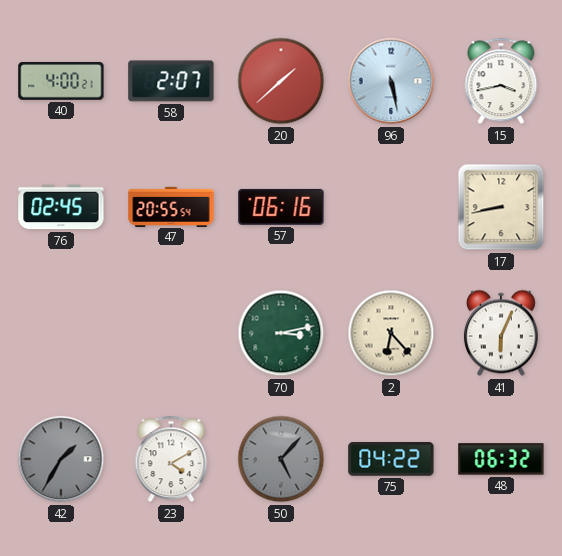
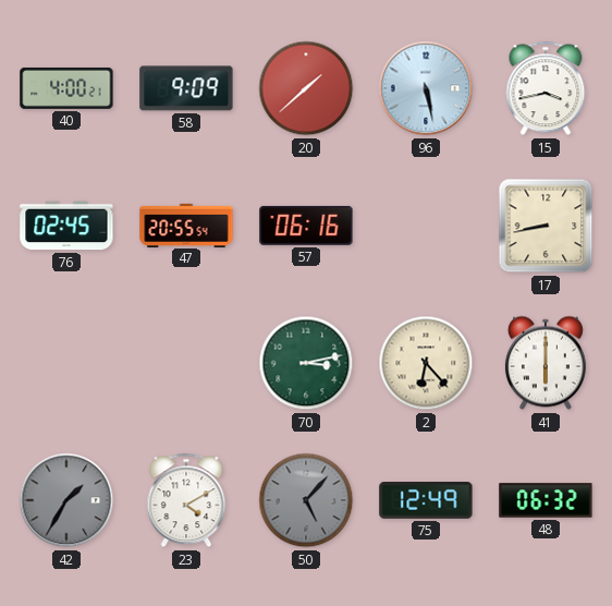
58: 2:07 -> 9:09 (186, 88)
41: 6:04 -> 6:00 (546, 363)
75: 04:22 -> 12:49 (426, 501)
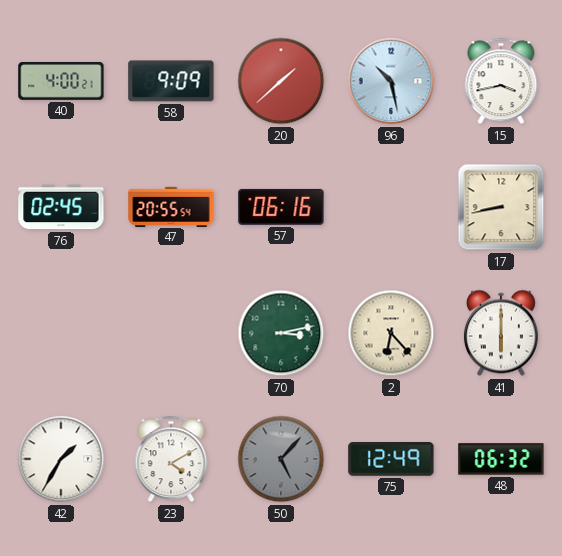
96: 5:28 -> 10:28 (391, 81)
42 dial: grey -> white (61, 459)
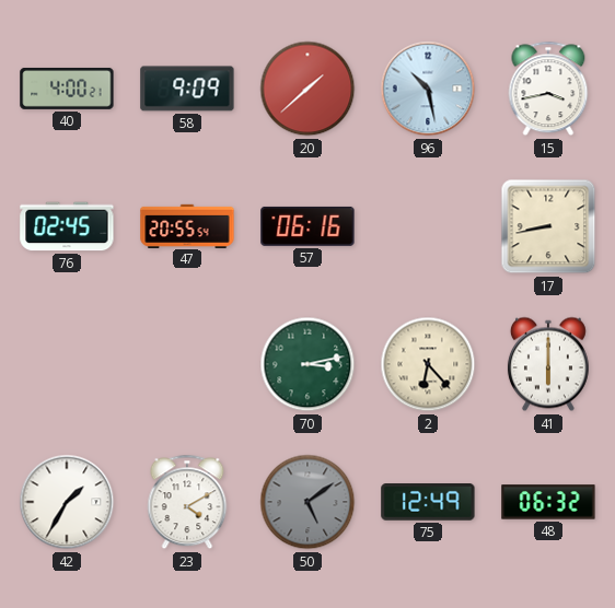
50: 5:07 -> 5:09 (307, 502)
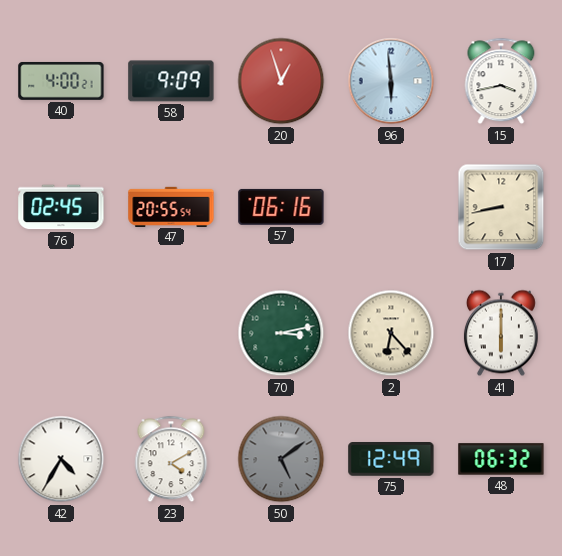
20: 1:38 -> 12:57 (281, 81)
96: 10:28 -> 5:59 (391, 81)
42: 1:35 -> 4:35 (61, 459)
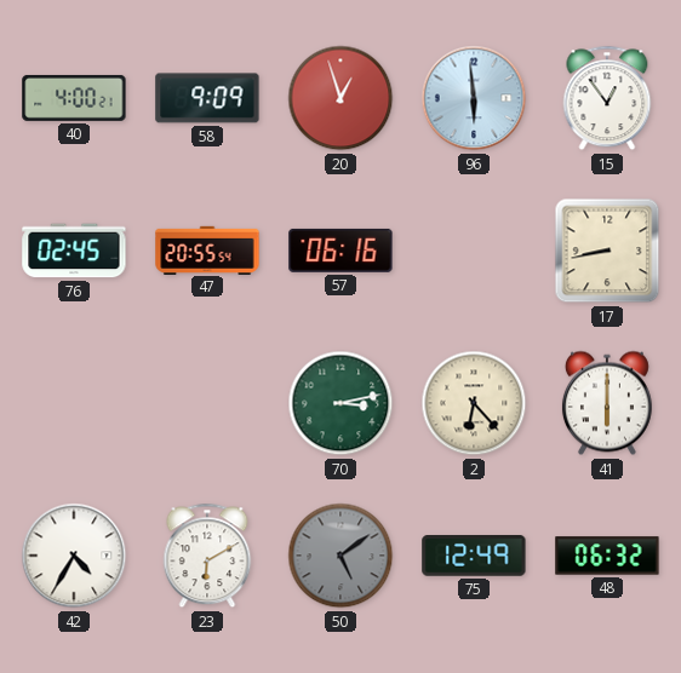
15: 3:43 -> 12:54 (607, 98)
23: 4:10 -> 6:10 (207, 556)
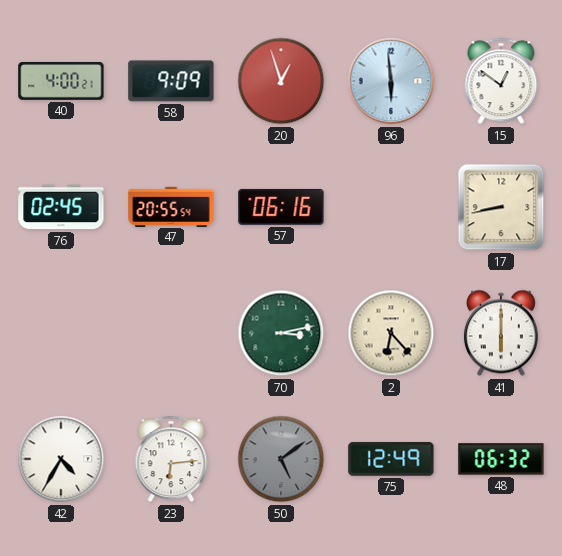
15: 12:54 -> 12:51 (501, 81)
23: 6:10 -> 6:14 (171, 459)
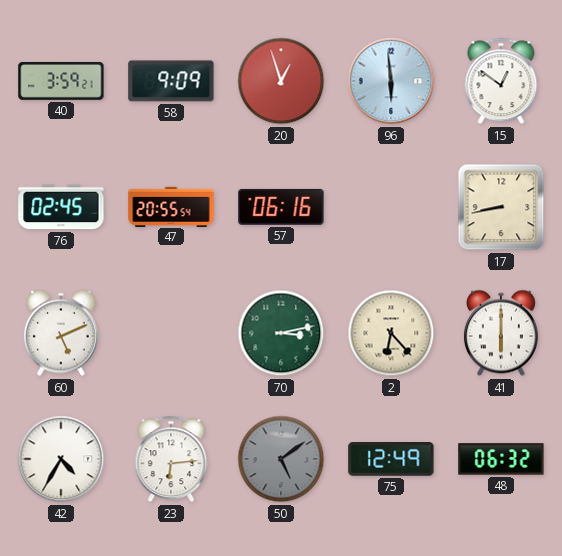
40: 4:00 -> 3:59 (61, 81)
60: none -> 5:11 (61, 333)
